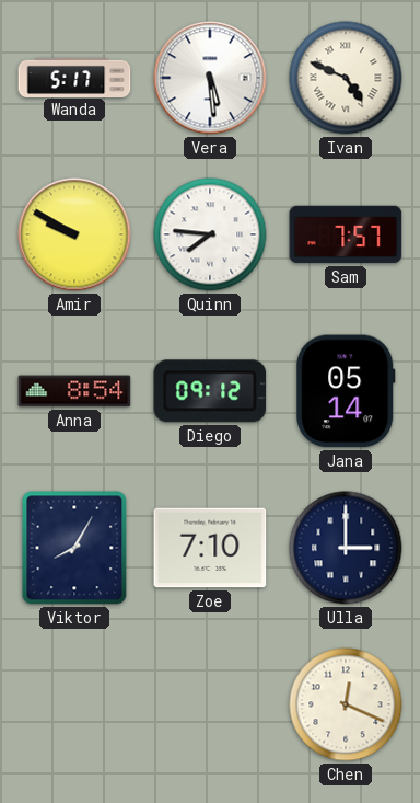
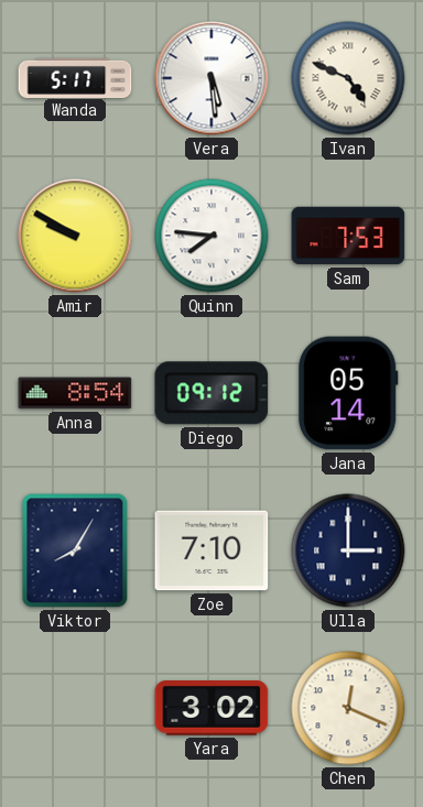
Sam: 7:57 -> 7:53 (348, 236)
Yara: none -> 3:02 (211, 709)
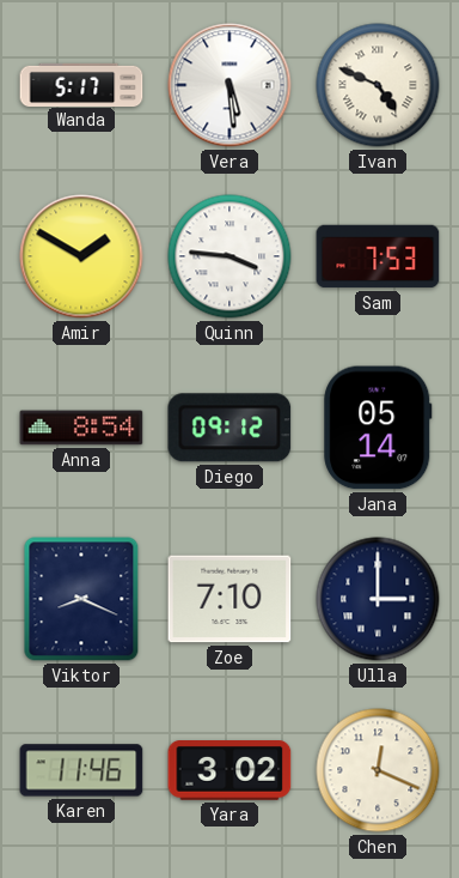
Amir: 9:50 -> 1:50 (81, 256)
Quinn: 7:46 -> 3:46 (229, 256)
Viktor: 8:05 -> 8:19 (81, 599)
Karen: none -> 11:46 (81, 770)
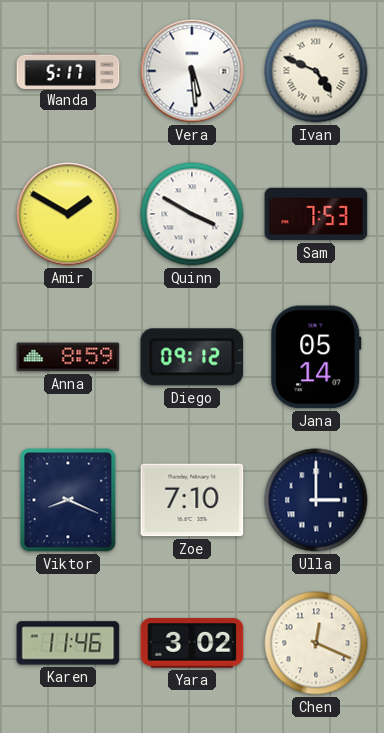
Quinn: 3:46 -> 3:50 (192, 214)
Anna: 8:54 -> 8:59 (68, 357)
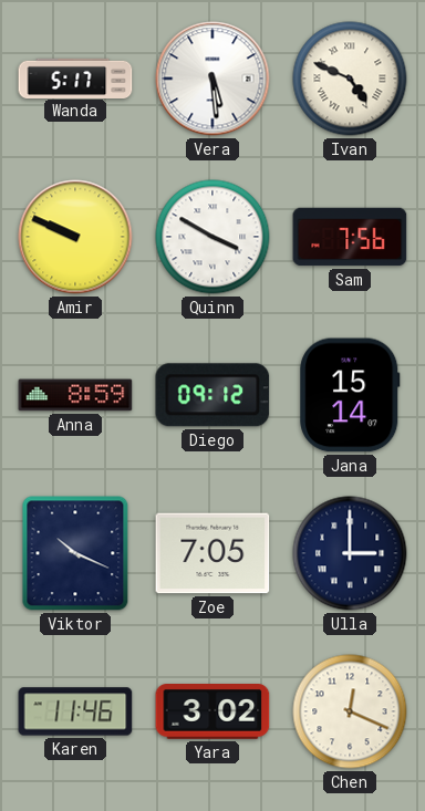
Amir: 1:50 -> 9:49 (75, 237)
Sam: 7:53 -> 7:56 (350, 237)
Jana: 05:14 -> 15:14 (350, 395)
Viktor: 8:19 -> 10:19 (75, 553)
Zoe: 7:10 -> 7:05 (212, 553)
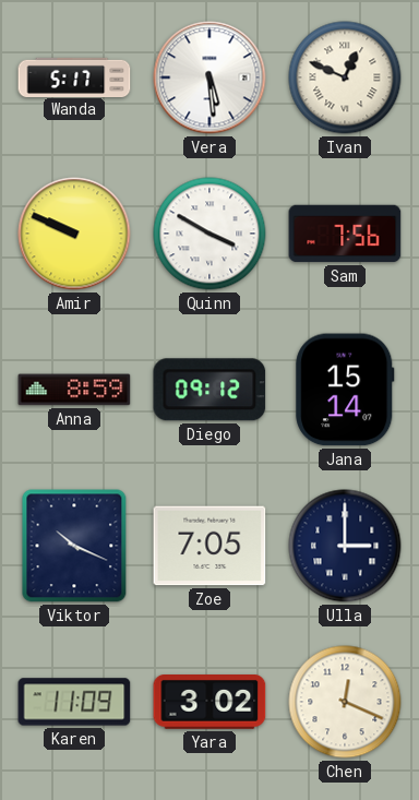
Ivan: 4:49 -> 12:49 (345, 77)
Karen: 11:46 -> 11:09 (74, 702)
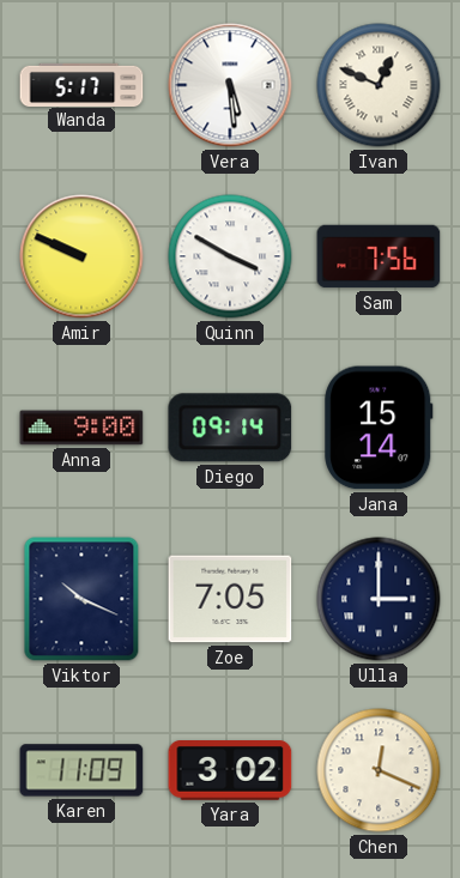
Anna: 8:59 -> 9:00 (81, 428)
Diego: 09:12 -> 09:14 (230, 428)
